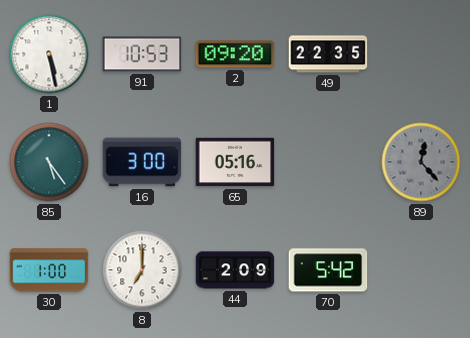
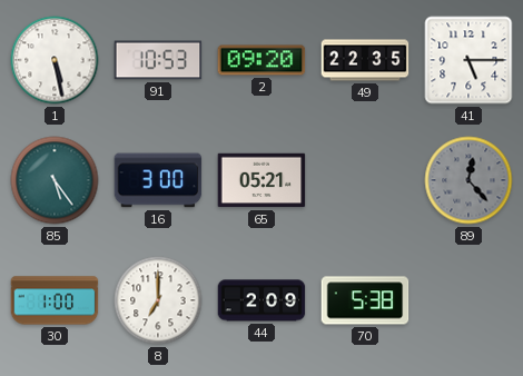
41: none -> 5:15 (468, 60)
65: 05:16 -> 05:21 (261, 180)
70: 5:42 -> 5:38 (365, 300)
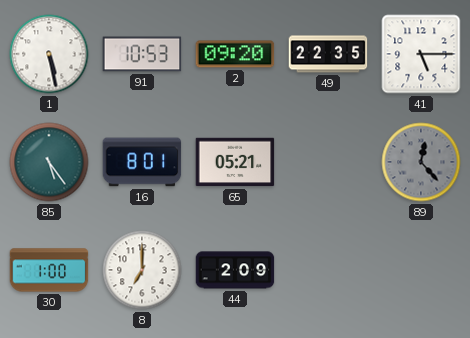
16: 3:00 -> 8:01 (142, 162)
70: 5:38 -> none (365, 300)
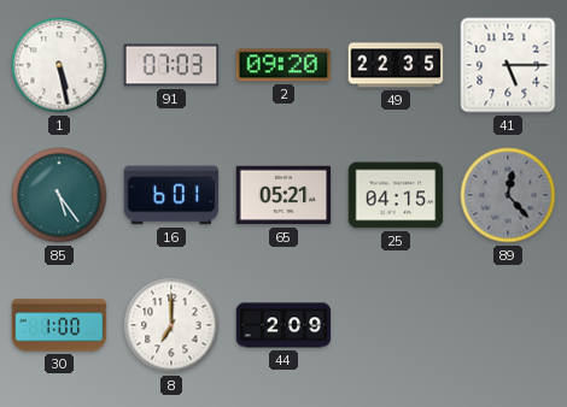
91: 10:53 -> 07:03 (171, 65)
16: 8:01 -> 6:01 (171, 195)
25: none -> 04:15 (396, 195)
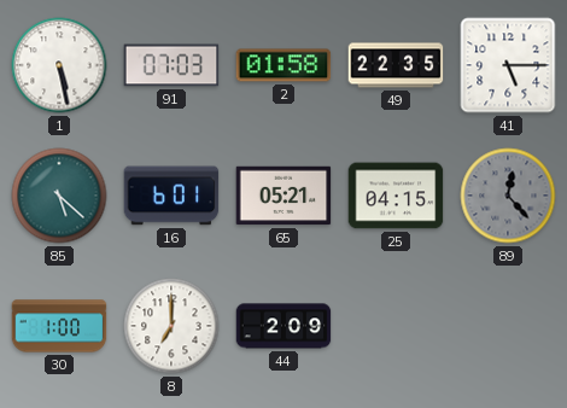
2: 09:20 -> 01:58 (283, 65)
85: 5:24 -> 5:22 (59, 196)
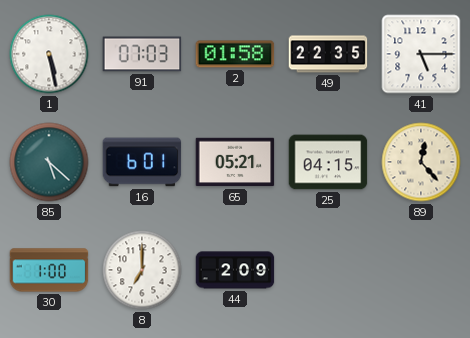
89 dial: grey -> cream (421, 162)
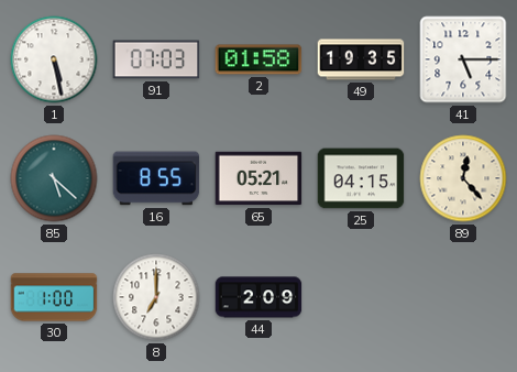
49: 22:35 -> 19:35 (361, 59)
16: 6:01 -> 8:55 (156, 178)
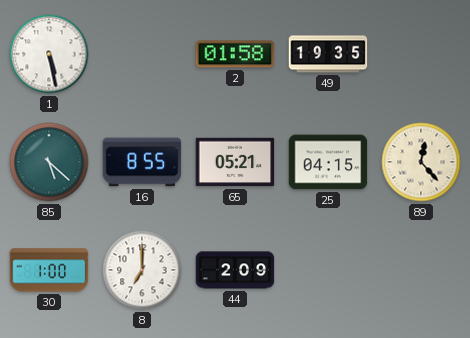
91: 07:03 -> none (156, 59)
41: 5:15 -> none (463, 59)
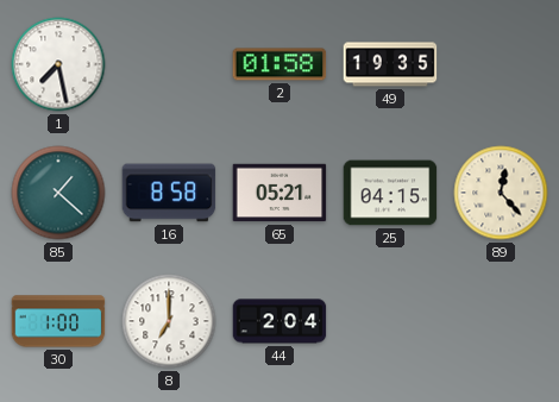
1: 5:28 -> 7:28 (58, 64)
85: 5:22 -> 1:22 (58, 193)
16: 8:55 -> 8:58 (169, 193)
44: 2:09 -> 2:04 (279, 321)
